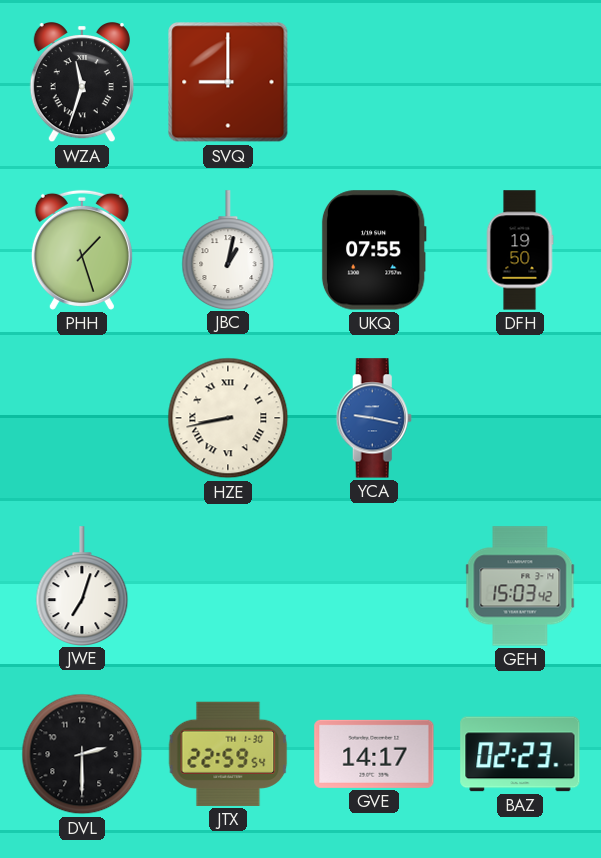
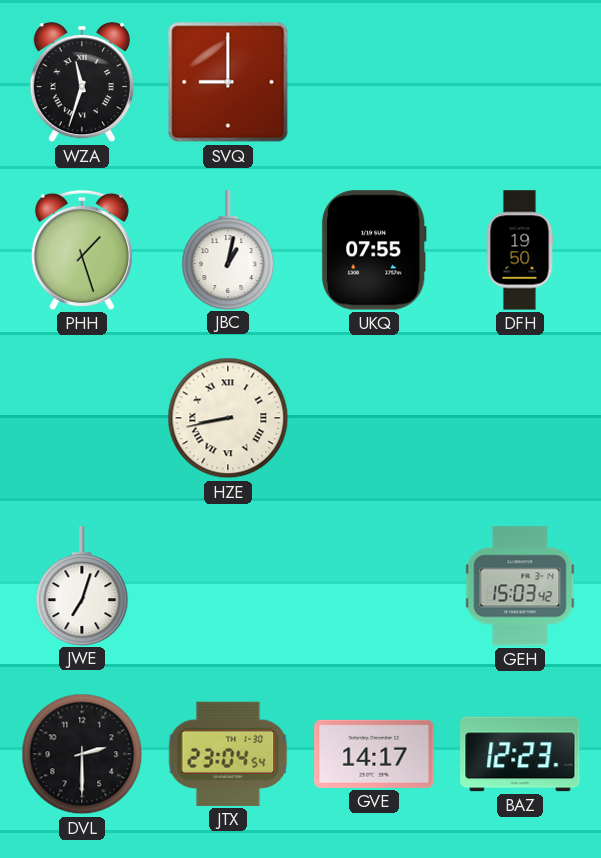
YCA: 9:17 -> none (374, 418)
JTX: 22:59 -> 23:04 (228, 754)
BAZ: 02:23 -> 12:23 (520, 754)
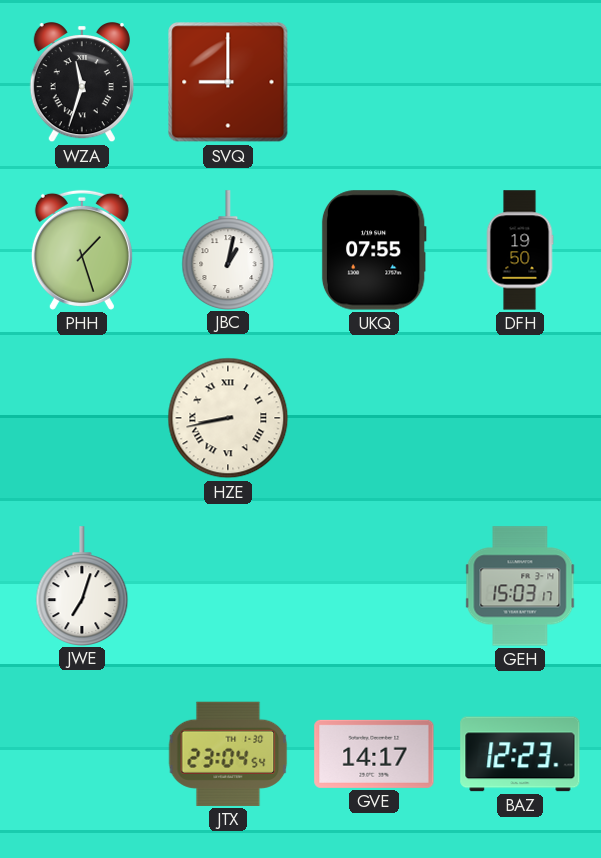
GEH: 15:03:42 -> 15:03:17 (520, 586)
DVL: 2:30 -> none (82, 754)
